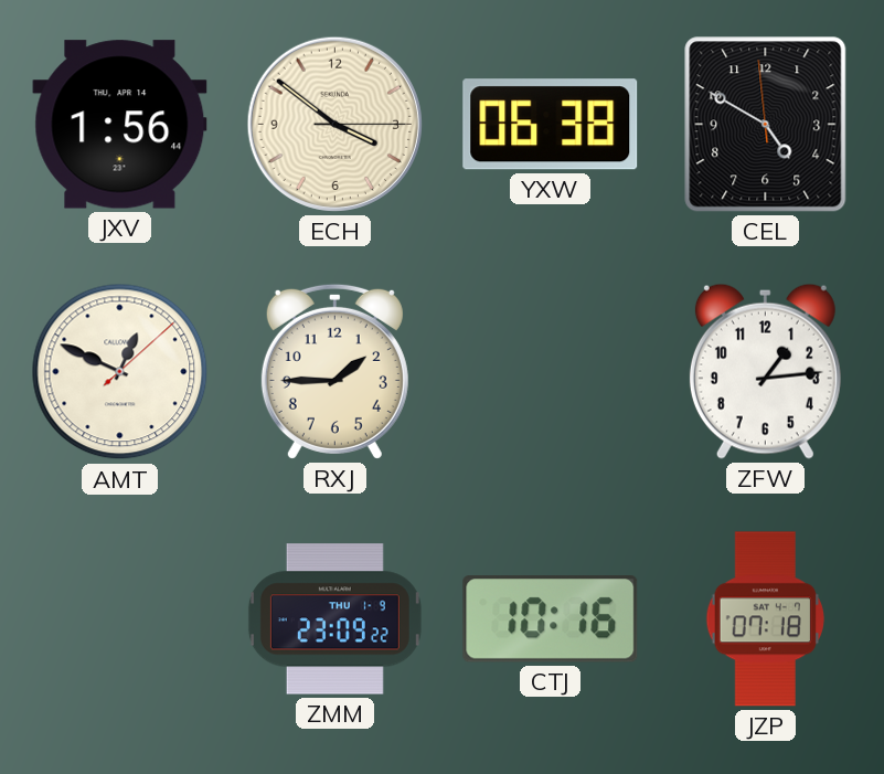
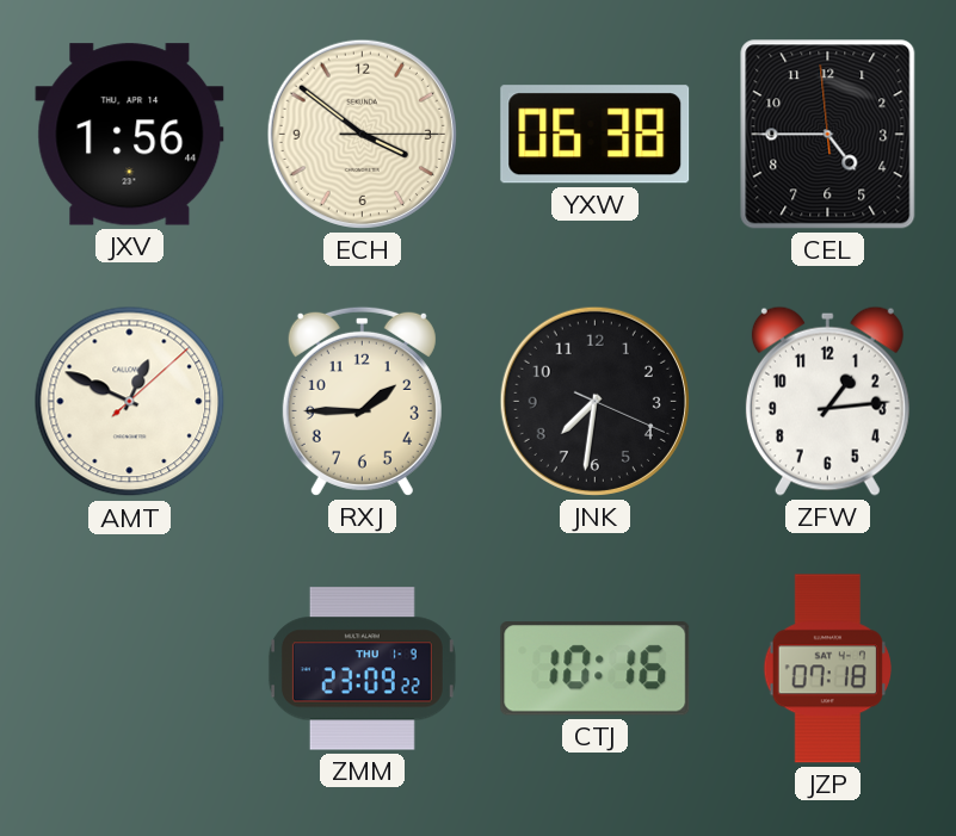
CEL: 4:49 -> 4:44 (828, 135)
JNK: none -> 7:31 (594, 401)
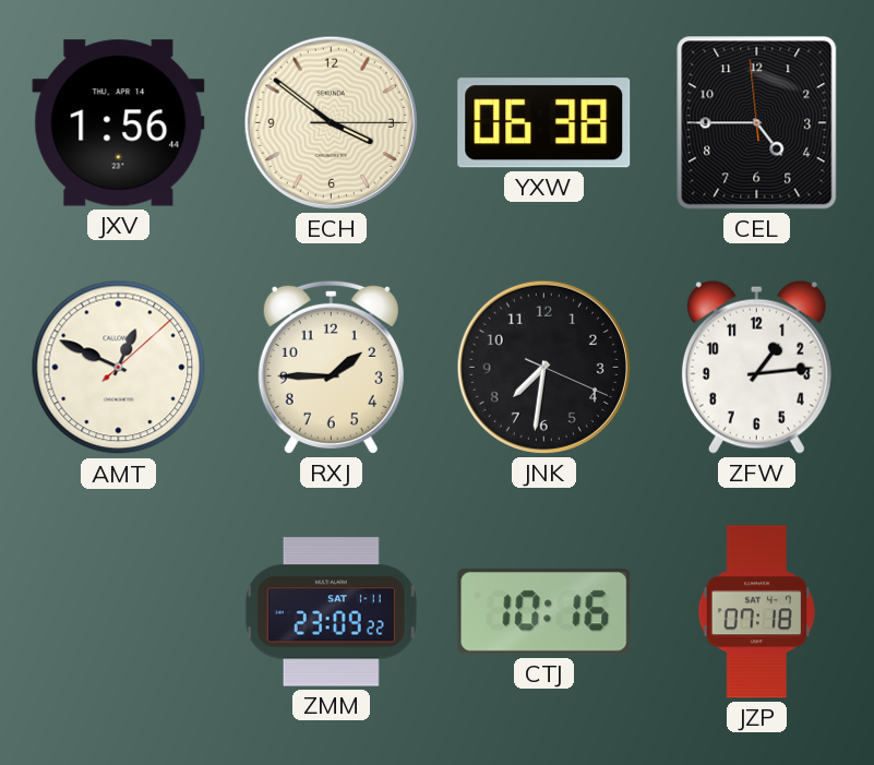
ZMM date: THU 1-9 -> SAT 1-11 (331, 612)
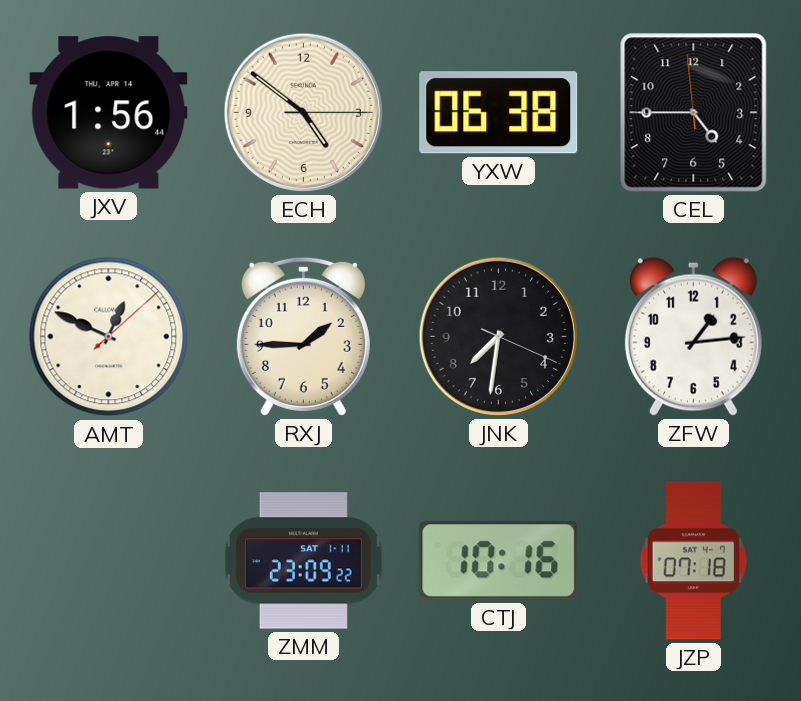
ECH: 3:51 -> 4:51 (303, 112)
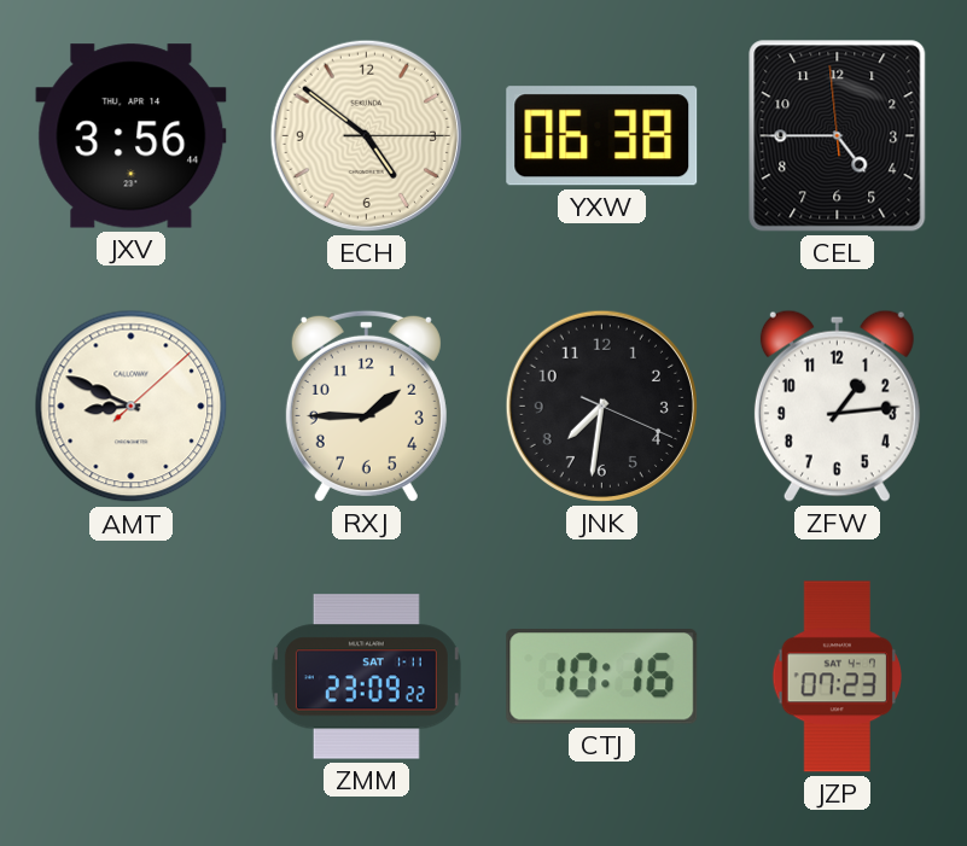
JXV: 1:56 -> 3:56 (132, 136)
AMT: 12:49 -> 8:49 (132, 407)
JZP: 07:18 -> 07:23 (837, 677)
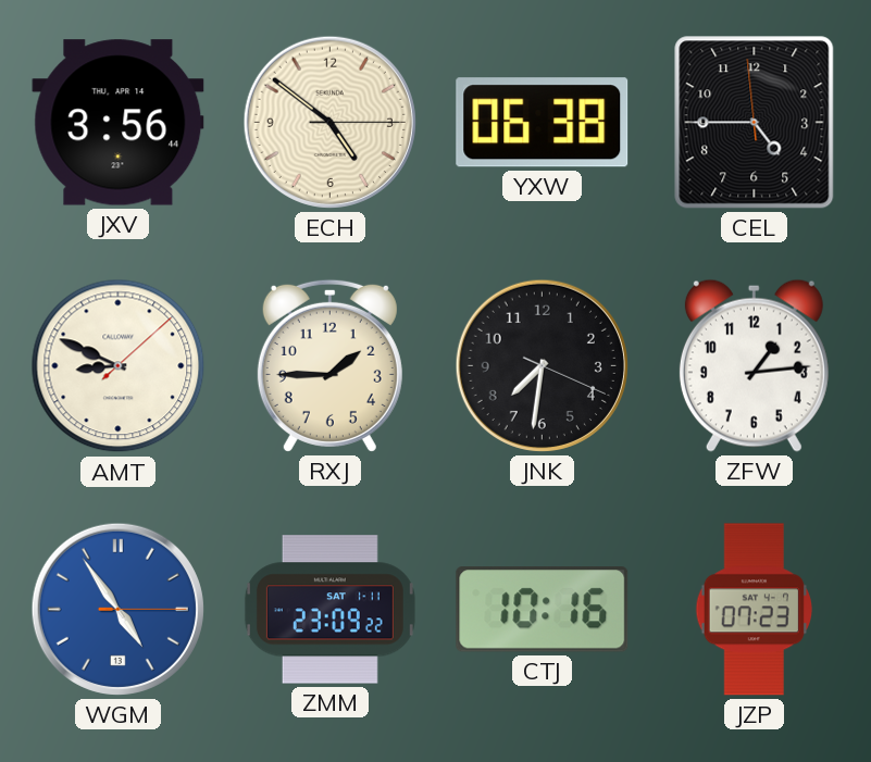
WGM: none -> 4:54 (117, 609)
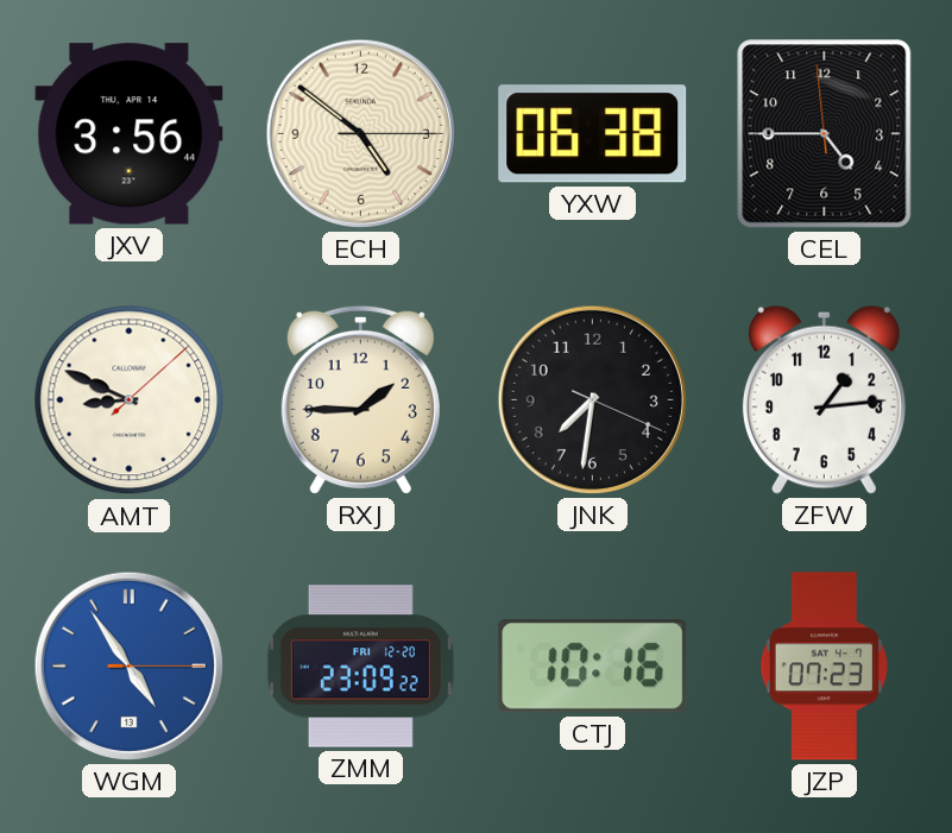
ZMM date: SAT 1-11 -> FRI 12-20 (360, 667)
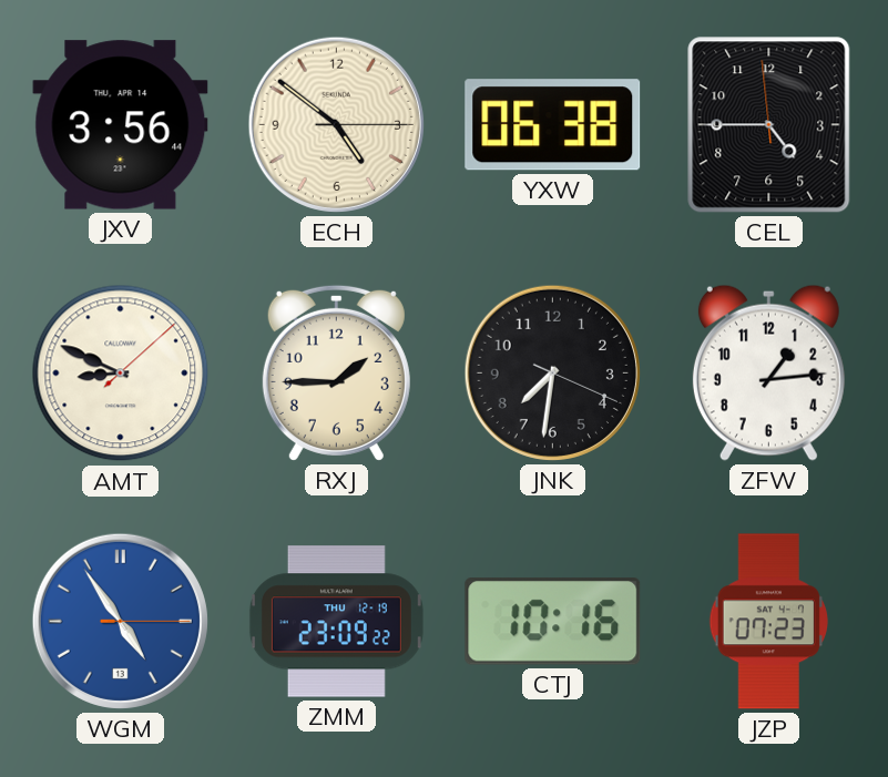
ZMM date: FRI 12-20 -> THU 12-19 (336, 622)
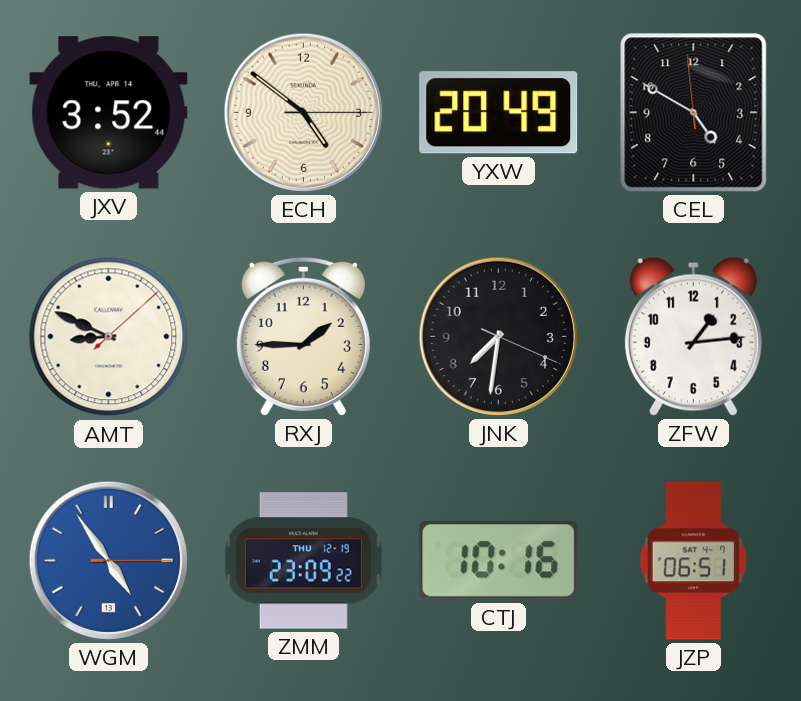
JXV: 3:56 -> 3:52 (109, 113)
YXW: 06:38 -> 20:49 (499, 113)
CEL: 4:44 -> 4:49 (694, 113)
JZP: 07:23 -> 06:51 (693, 561)
